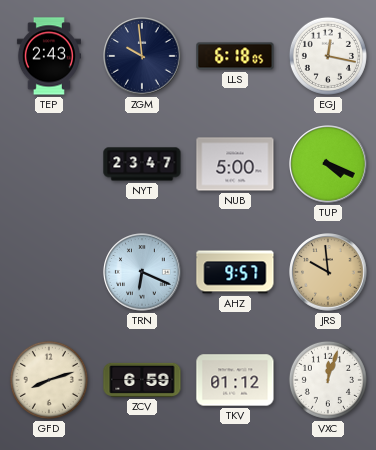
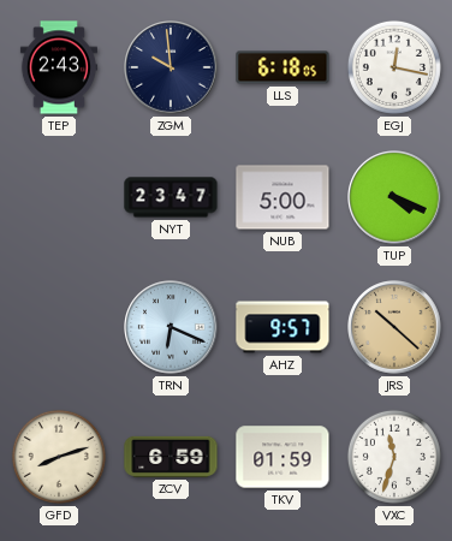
JRS: 9:59 -> 10:22 (394, 327)
TKV: 01:12 -> 01:59 (282, 457)
VXC: 12:03 -> 11:33 (394, 457)
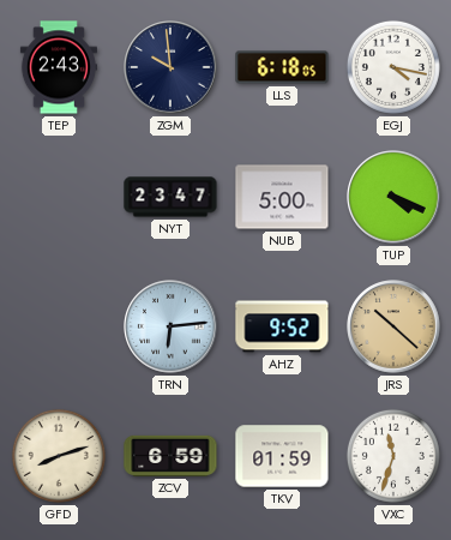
EGJ: 12:17 -> 4:17 (393, 67)
TRN: 6:19 -> 6:14 (170, 326)
AHZ: 9:57 -> 9:52 (282, 326)
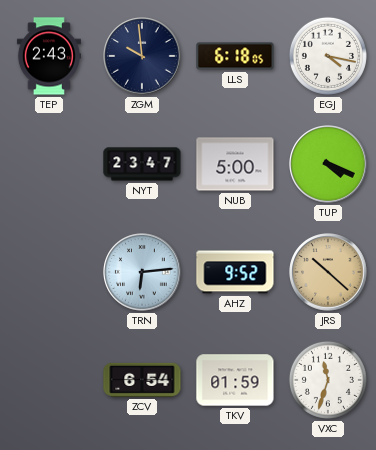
GFD: 8:12 -> none (59, 456)
ZCV: 6:59 -> 6:54 (142, 380)
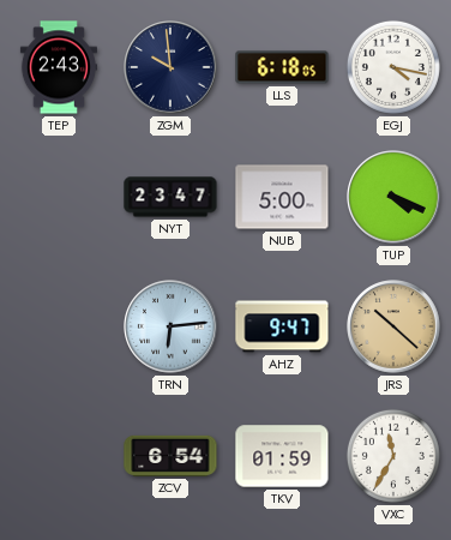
AHZ: 9:52 -> 9:47 (282, 326)
VXC: 11:33 -> 11:35 (393, 456)
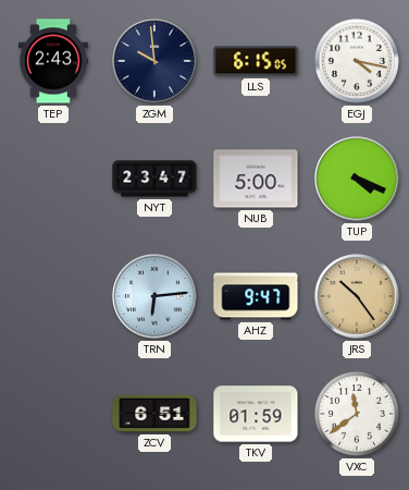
LLS: 6:18 -> 6:15 (256, 61)
JRS: 10:22 -> 10:24 (357, 296)
ZCV: 6:54 -> 6:51 (154, 414)
VXC: 11:35 -> 11:39 (357, 414)
